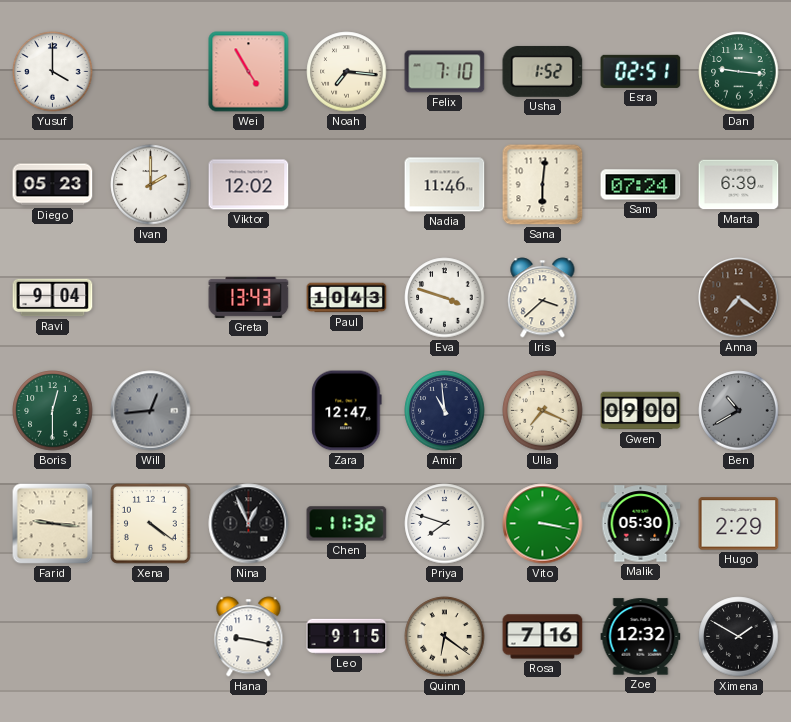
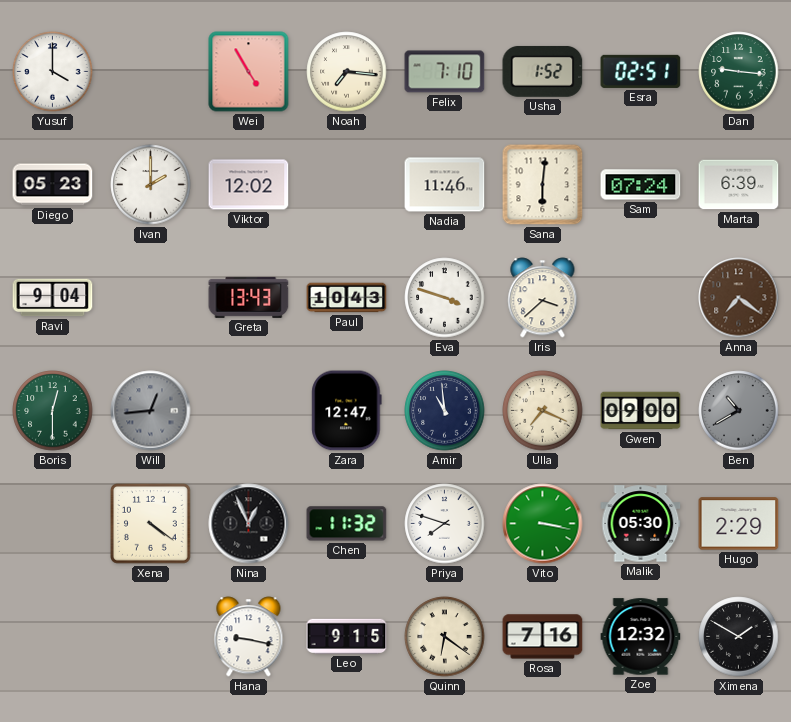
Farid: 9:16 -> none (53, 524)
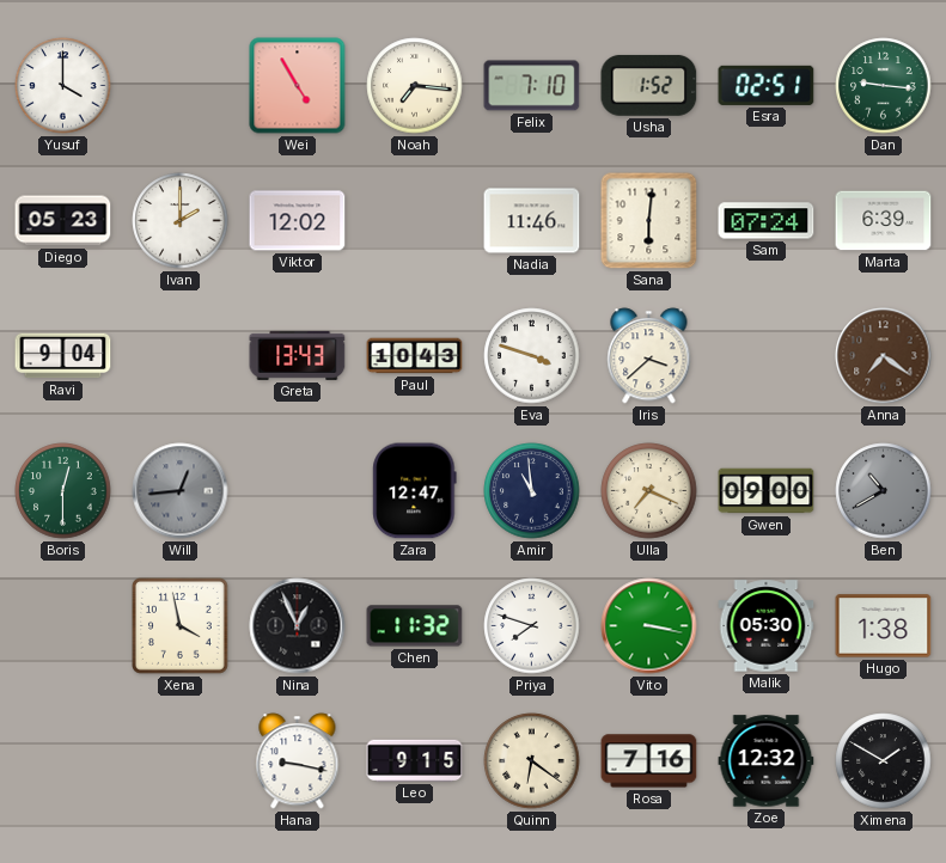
Xena: 4:21 -> 3:58 (181, 626)
Hugo: 2:29 -> 1:38 (884, 626)
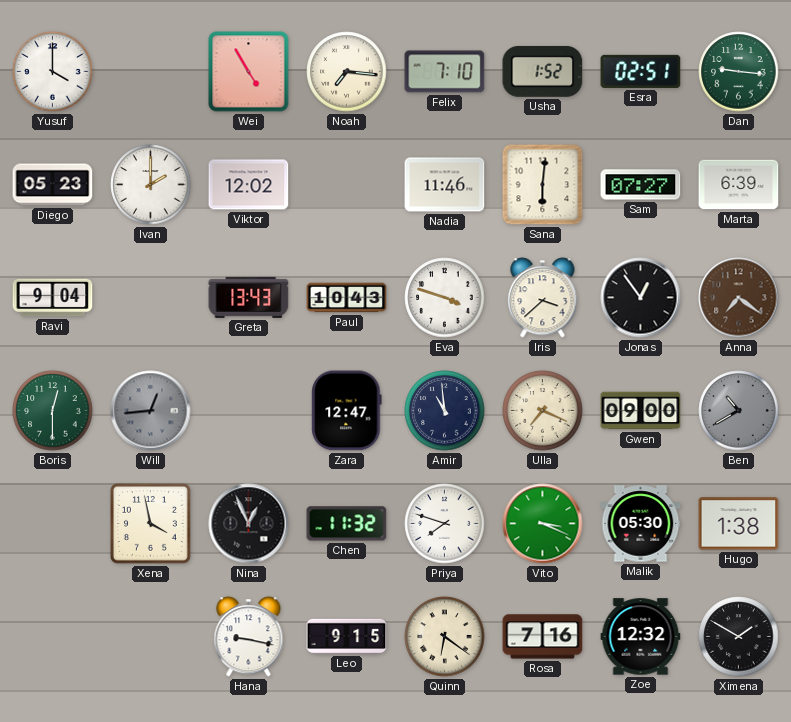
Sam: 07:24 -> 07:27 (641, 185)
Jonas: none -> 12:54 (641, 298)
Vito: 3:17 -> 3:19 (543, 524)
